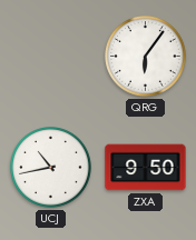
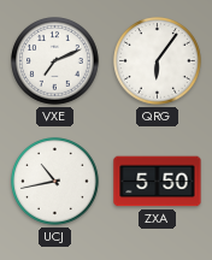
VXE: none -> 7:11 (55, 61)
ZXA: 9:50 -> 5:50 (158, 182)
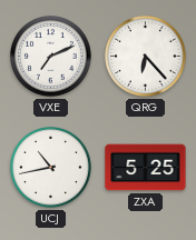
QRG: 6:06 -> 6:23 (146, 57)
ZXA: 5:50 -> 5:25 (146, 168)
